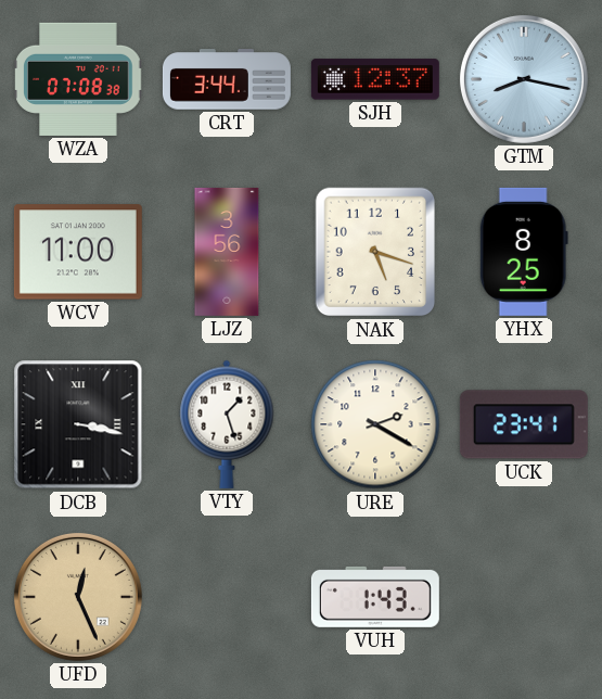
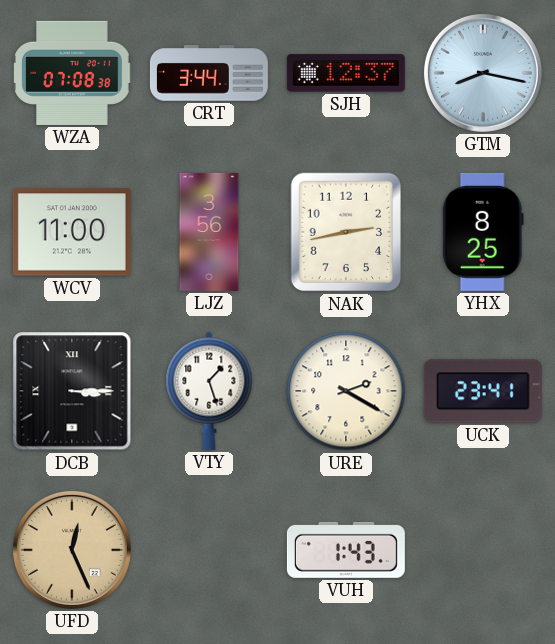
NAK: 5:18 -> 2:43 (346, 232)
DCB: 3:17 -> 3:15 (72, 391)
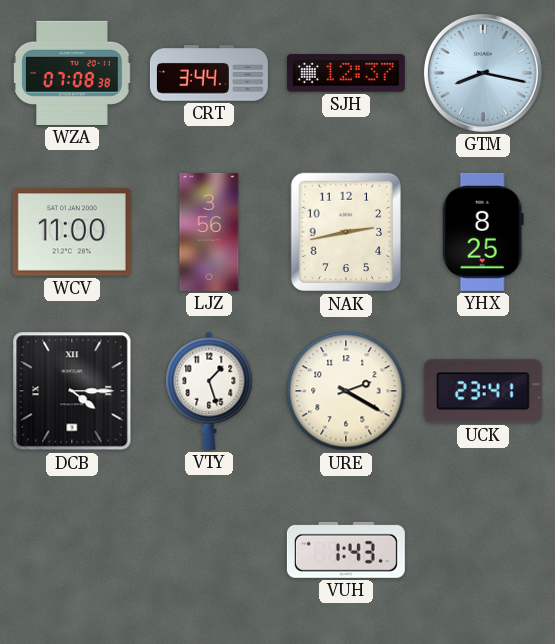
DCB: 3:15 -> 4:15 (72, 391)
UFD: 12:26 -> none (72, 550)
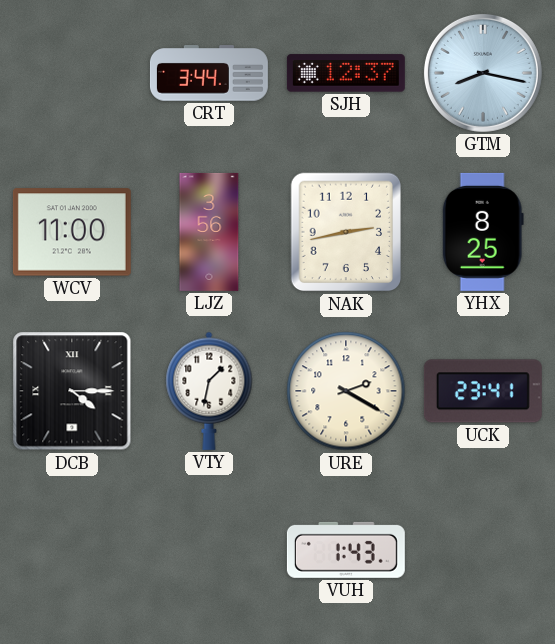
WZA: 07:08 -> none (72, 73)
VTY: 1:27 -> 1:32 (209, 391)
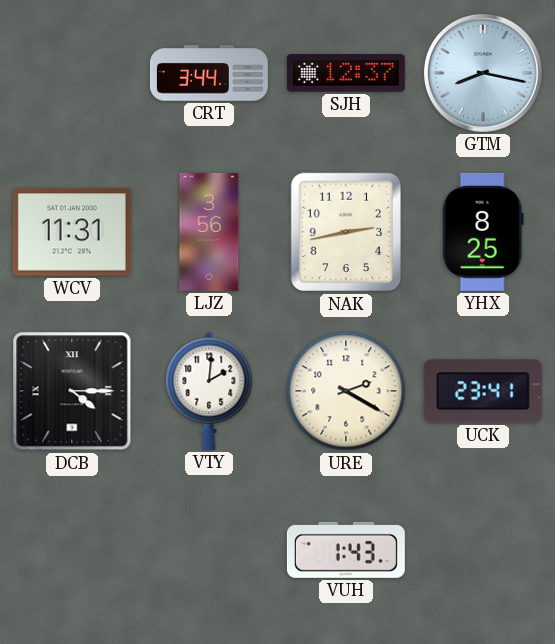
WCV: 11:00 -> 11:31 (72, 232)
VTY: 1:32 -> 2:01 (209, 391)
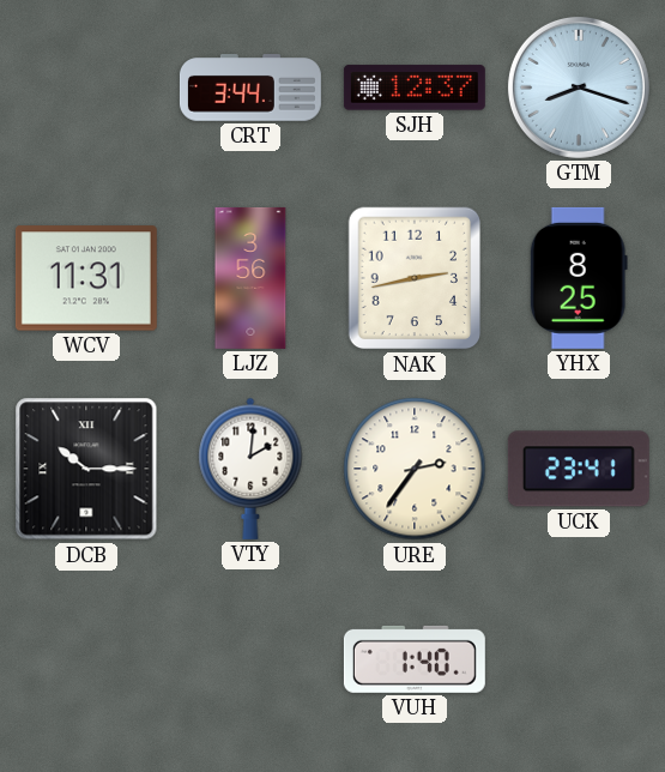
GTM: 8:17 -> 8:18 (579, 88)
DCB: 4:15 -> 10:15 (86, 469)
URE: 2:20 -> 2:36 (415, 469)
VUH: 1:43 -> 1:40 (415, 659)
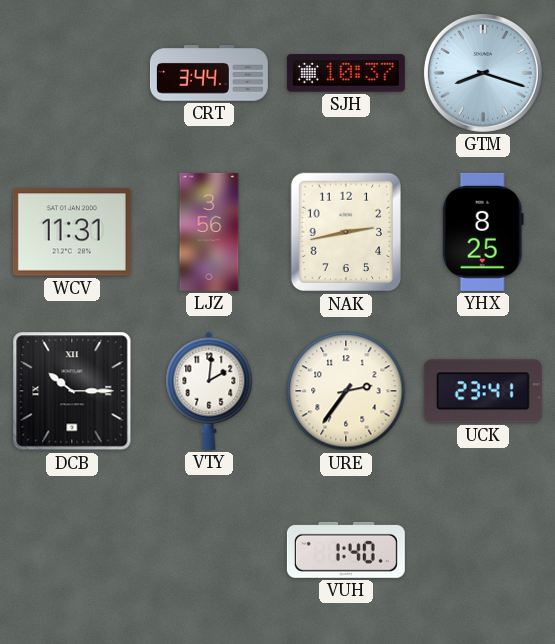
SJH: 12:37 -> 10:37 (346, 73)
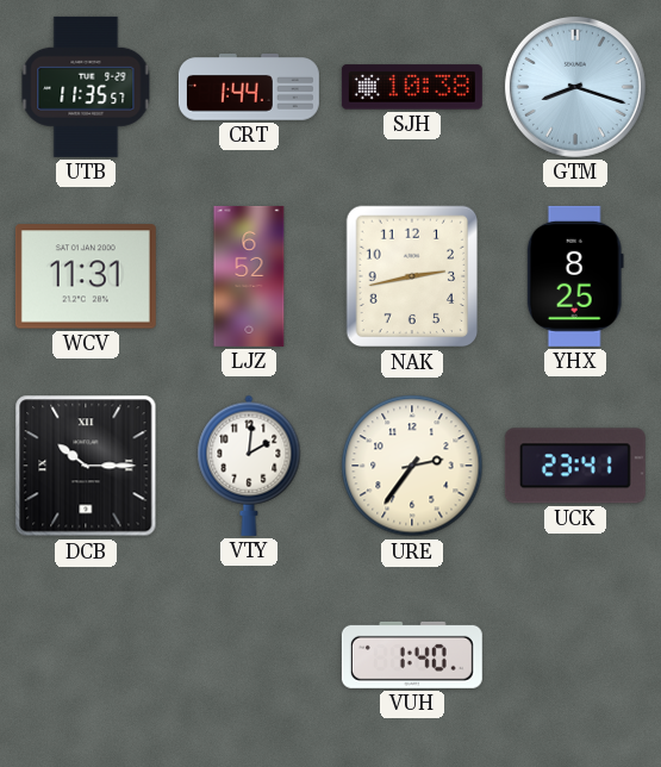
UTB: none -> 11:35 (86, 87)
CRT: 3:44 -> 1:44 (249, 87)
SJH: 10:37 -> 10:38 (412, 87)
LJZ: 3:56 -> 6:52 (249, 276)
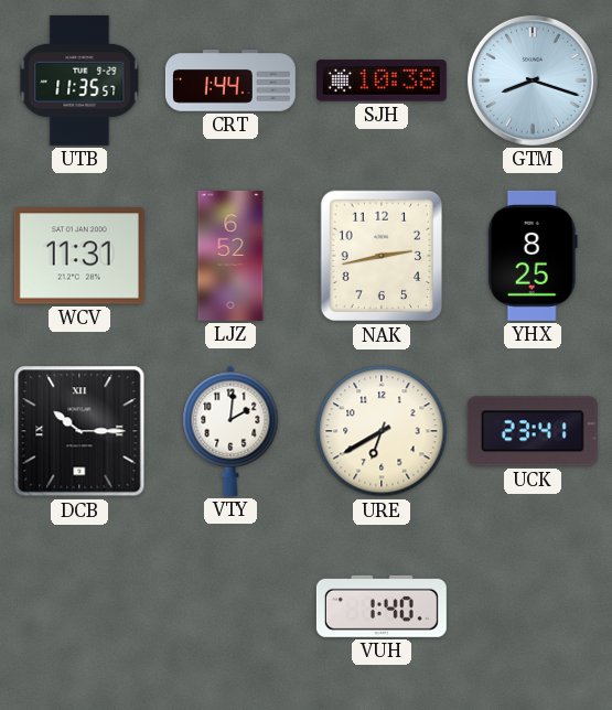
URE: 2:36 -> 6:40 (382, 431)
